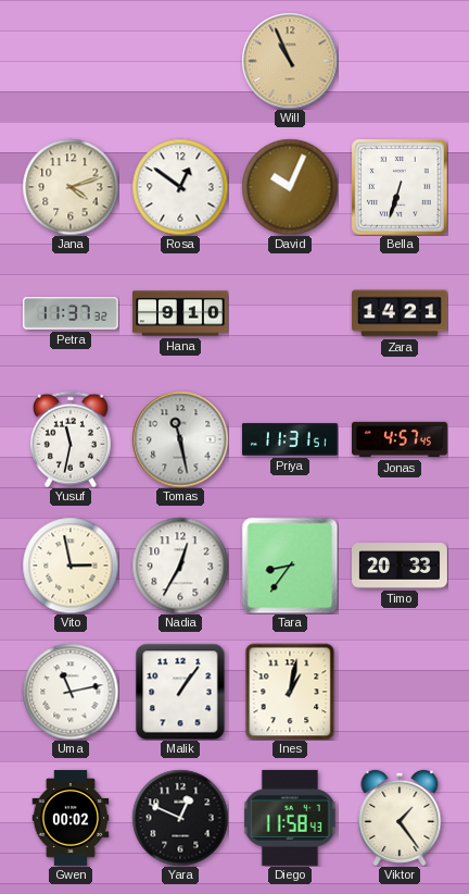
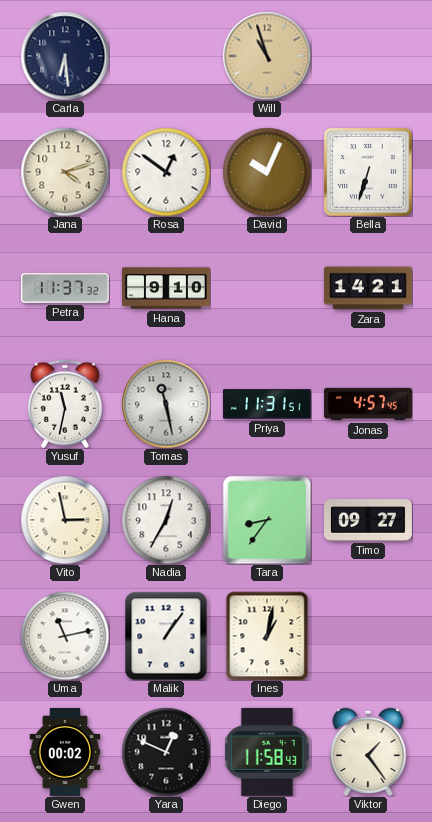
Carla: none -> 6:29 (65, 56)
Will: 10:56 -> 10:57 (267, 56)
Timo: 20:33 -> 09:27 (369, 520)
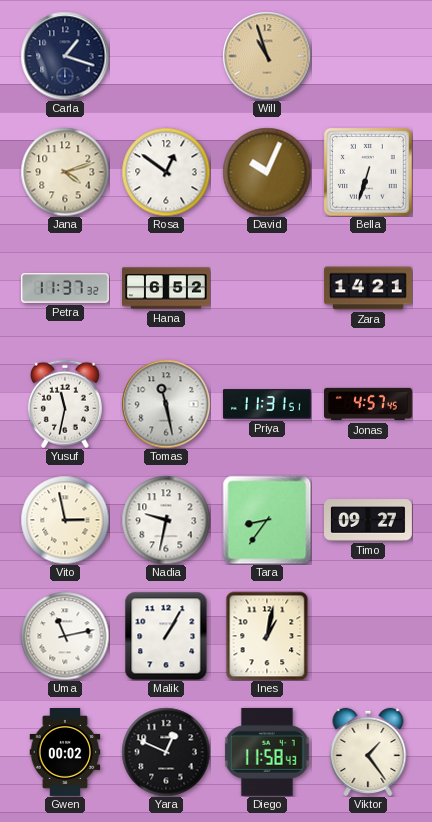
Carla: 6:29 -> 1:18 (65, 56)
Hana: 9:10 -> 6:52 (167, 288)
Nadia: 12:35 -> 9:32 (166, 520)
Malik: 1:06 -> 1:05 (166, 636)
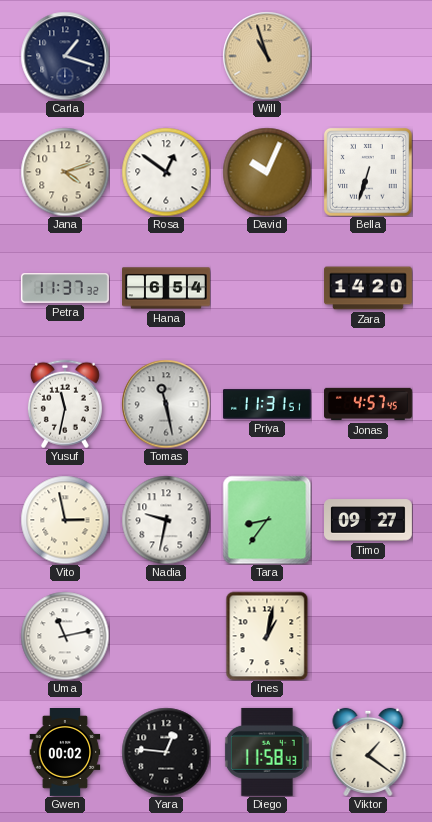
Hana: 6:52 -> 6:54 (167, 288)
Zara: 14:21 -> 14:20 (368, 288)
Malik: 1:05 -> none (166, 636)
Yara: 12:49 -> 12:46 (166, 752)
Viktor: 1:24 -> 1:21 (368, 752)
